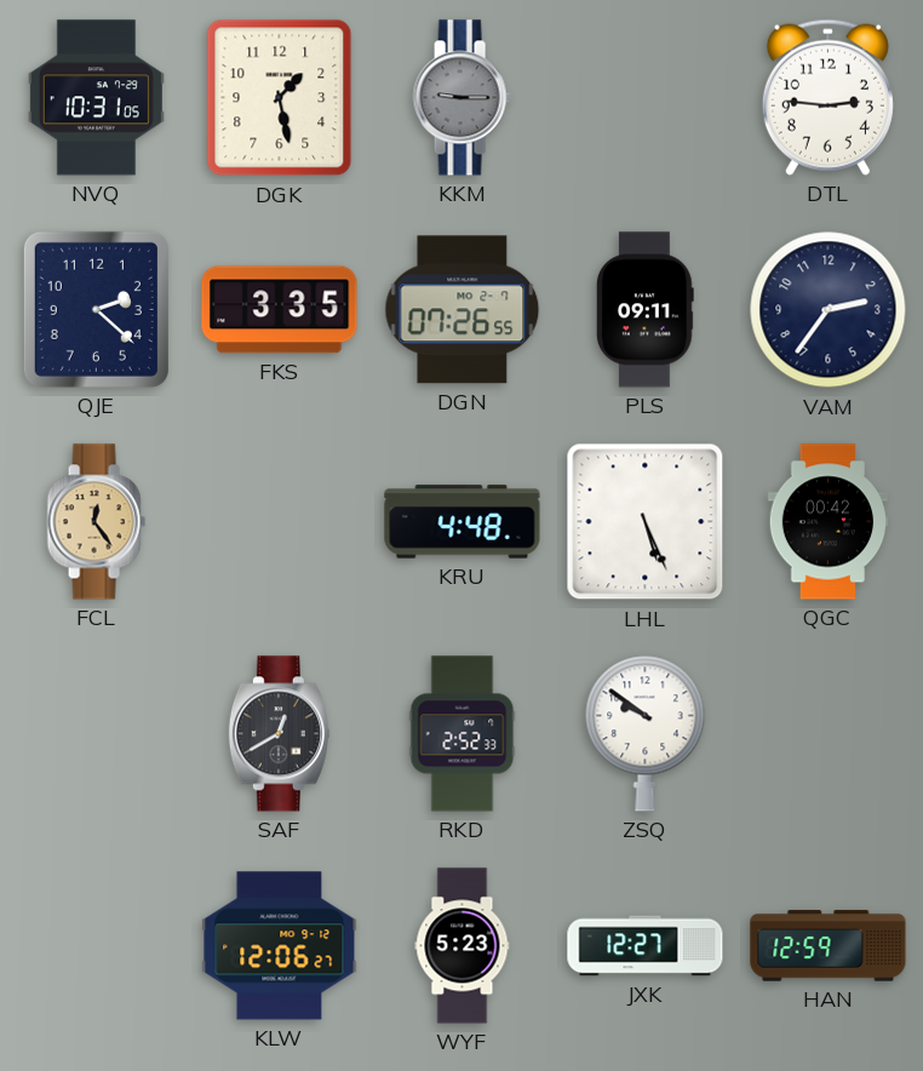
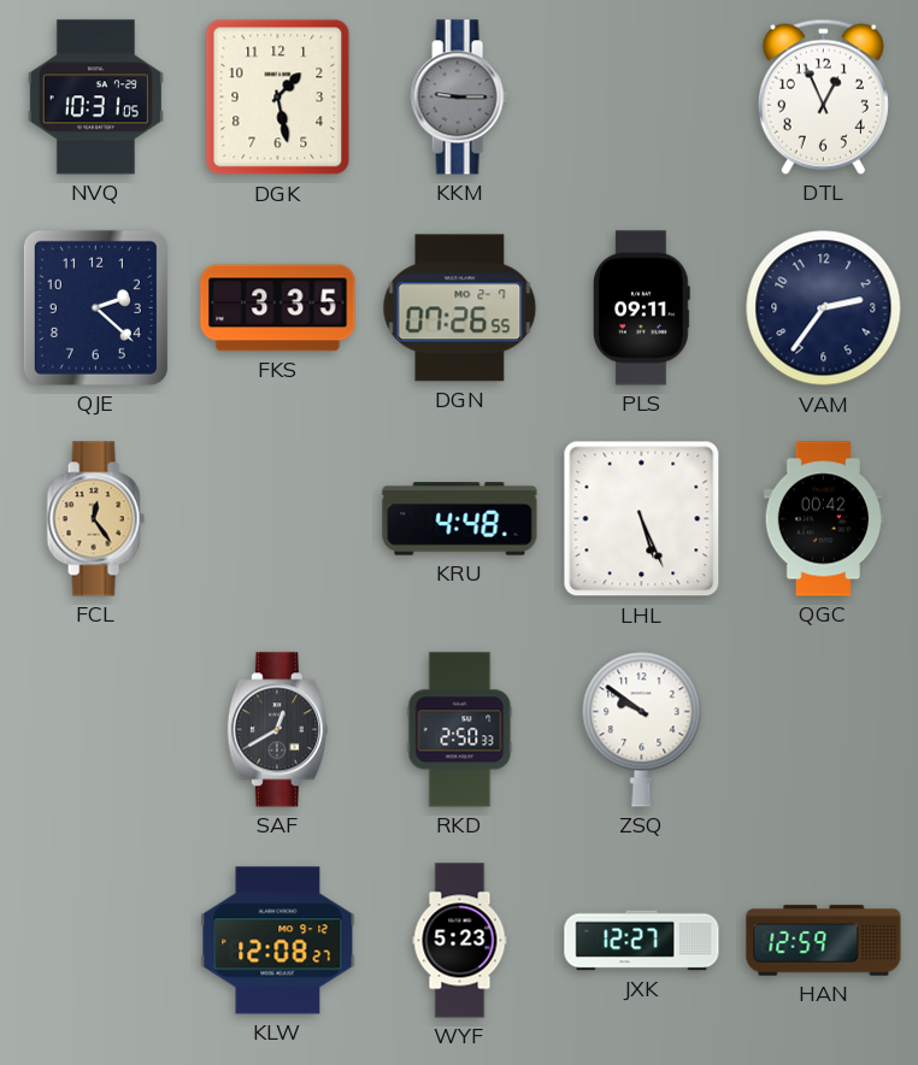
DTL: 2:46 -> 12:56 (823, 96)
RKD: 2:52 -> 2:50 (460, 730)
KLW: 12:06 -> 12:08 (278, 941)
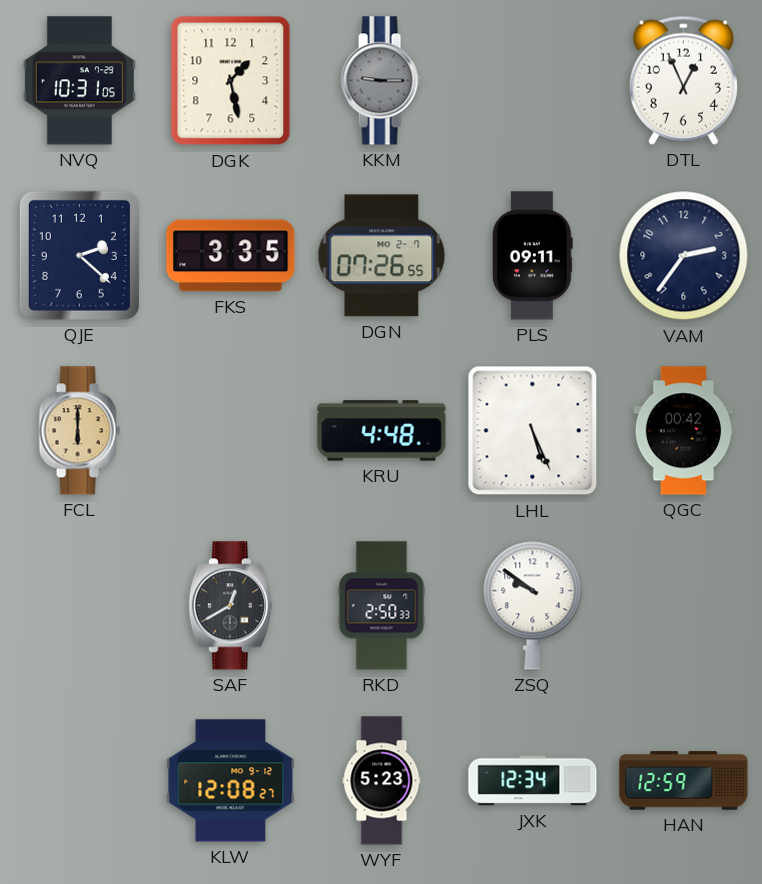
FCL: 12:24 -> 6:00 (79, 431)
JXK: 12:27 -> 12:34 (533, 781)
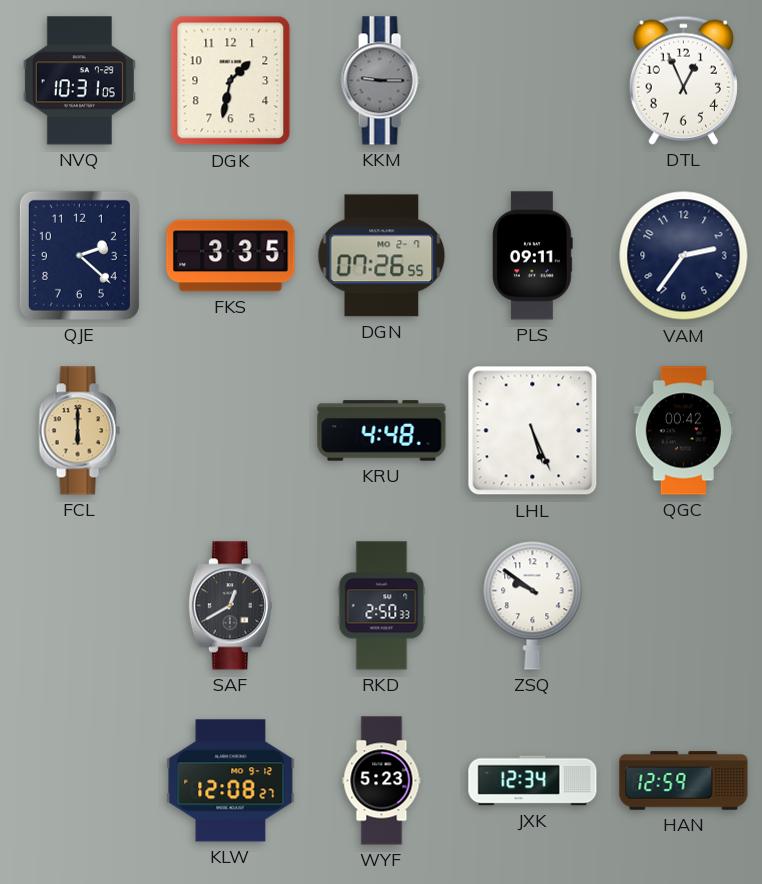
DGK: 1:28 -> 1:32 (231, 81)
